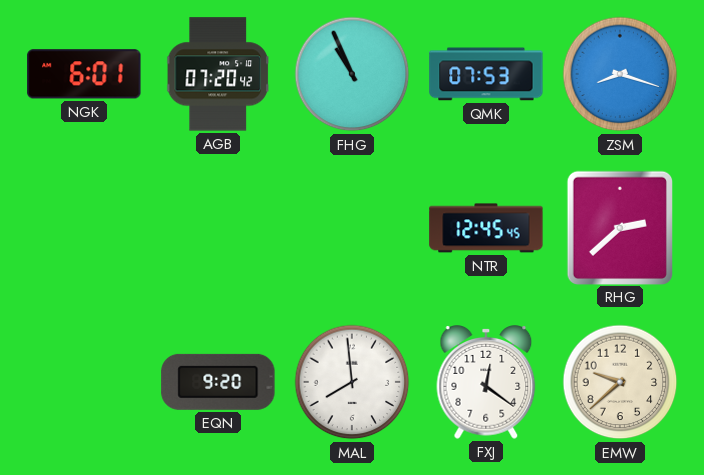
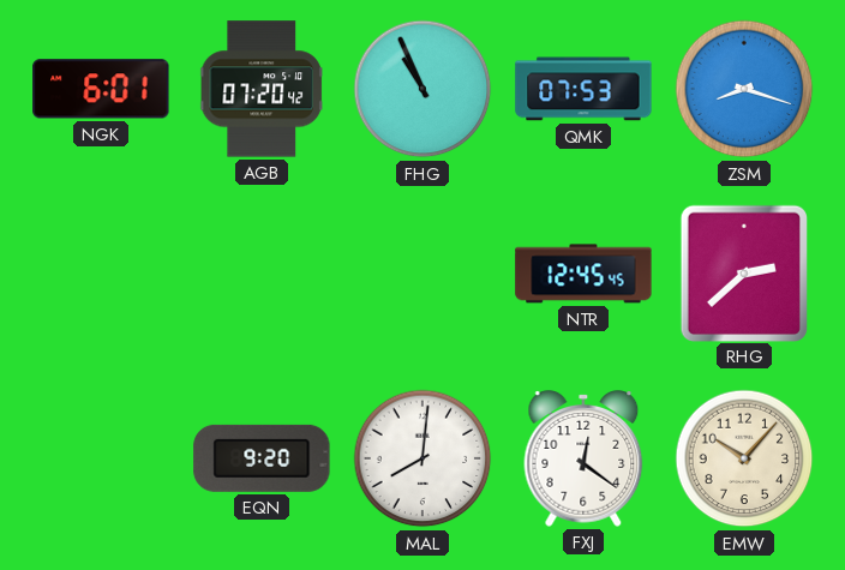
MAL: 7:59 -> 8:01 (422, 458)
EMW: 9:38 -> 10:07 (744, 458)
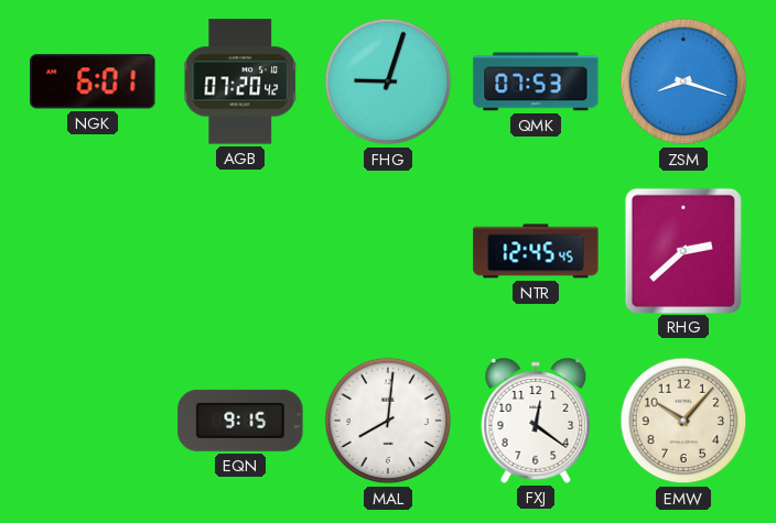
FHG: 10:56 -> 9:03 (388, 81)
EQN: 9:20 -> 9:15 (240, 421)
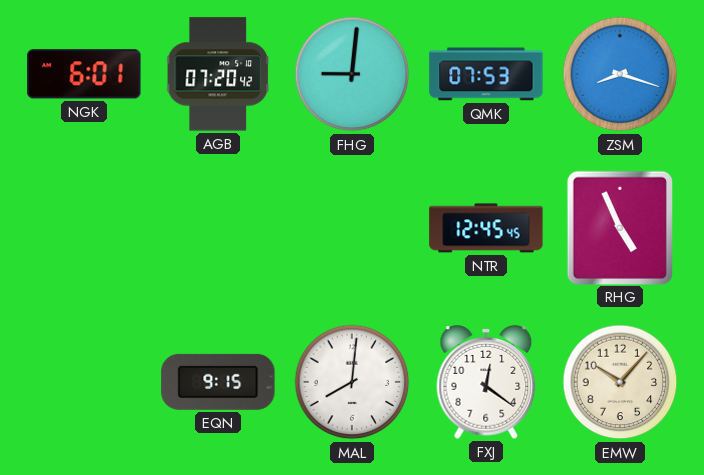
FHG: 9:03 -> 9:01 (352, 74)
RHG: 2:38 -> 4:56 (619, 227)
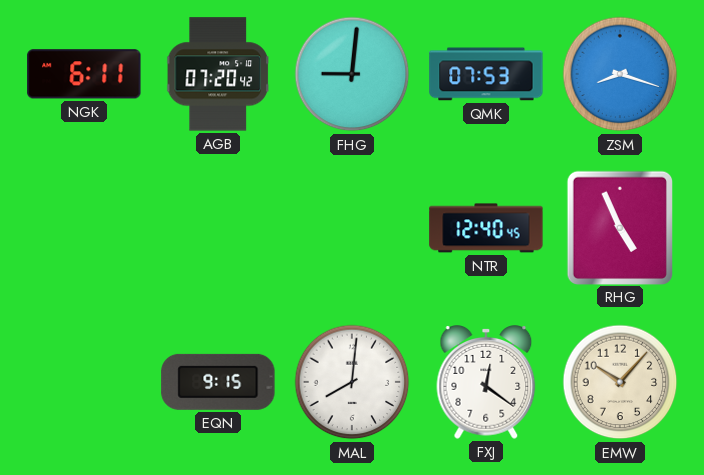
NGK: 6:01 -> 6:11 (84, 74)
NTR: 12:45 -> 12:40 (486, 228)
